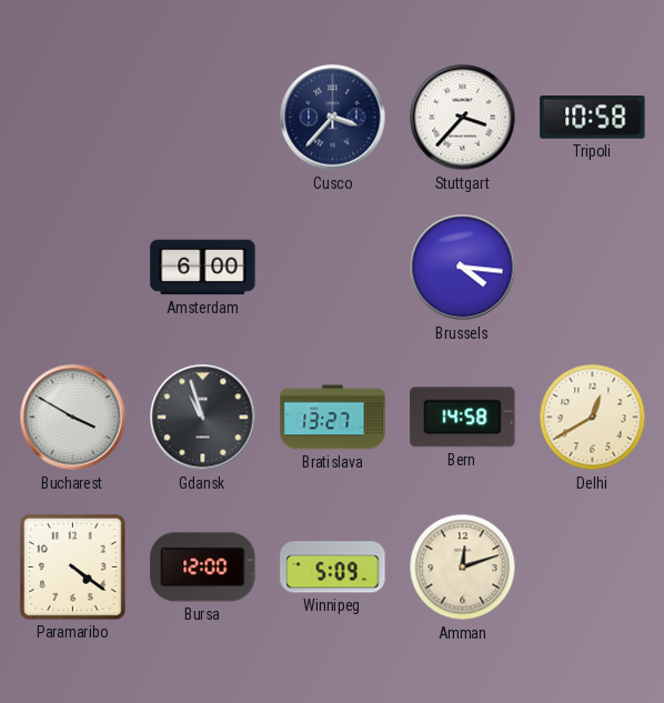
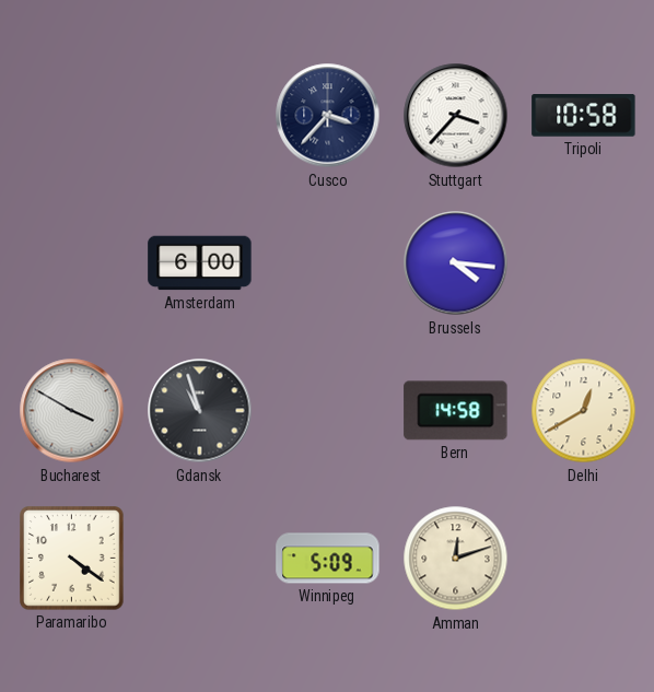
Bratislava: 13:27 -> none (333, 418)
Bursa: 12:00 -> none (203, 568)
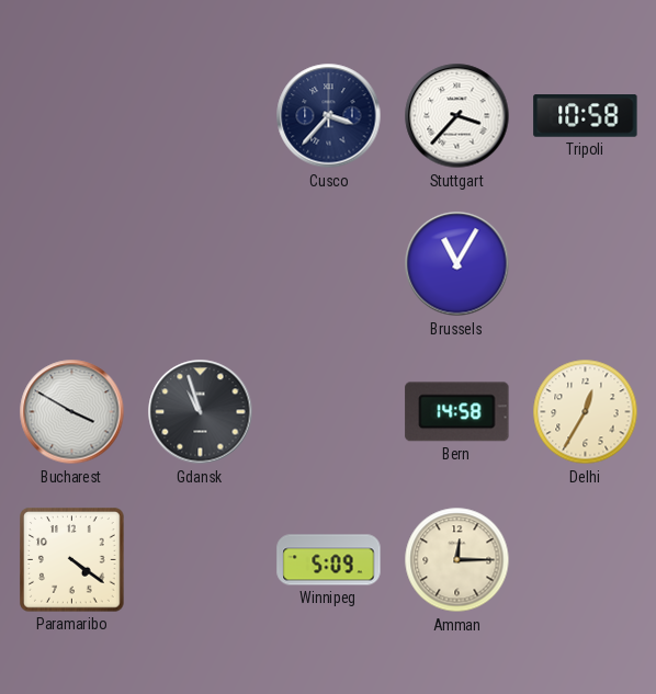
Amsterdam: 6:00 -> none (200, 263)
Brussels: 4:16 -> 11:05 (457, 264)
Delhi: 12:40 -> 12:35 (586, 412)
Amman: 12:12 -> 12:15 (457, 560)
